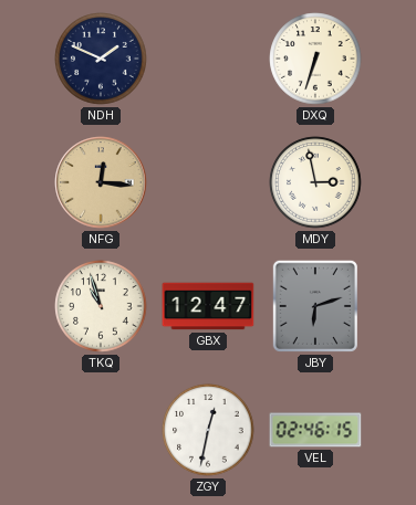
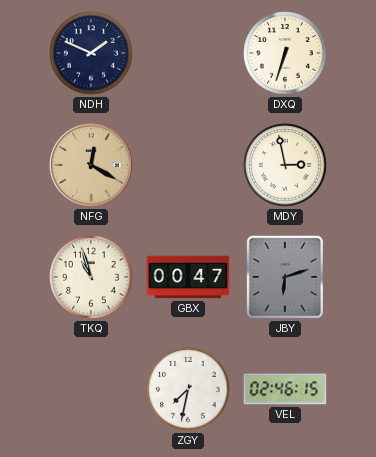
NFG: 12:16 -> 12:20 (91, 165)
GBX: 12:47 -> 00:47 (188, 277)
ZGY: 12:32 -> 7:32 (188, 389)
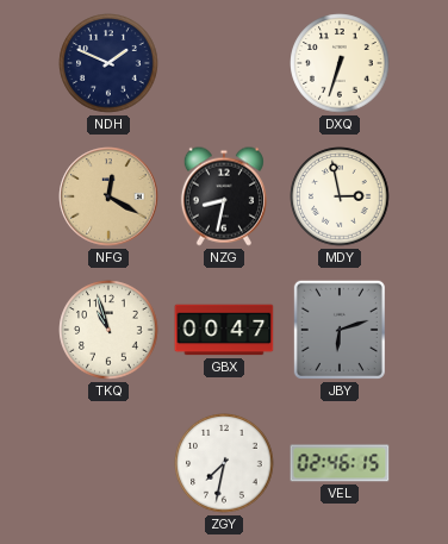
NZG: none -> 8:32 (224, 196)
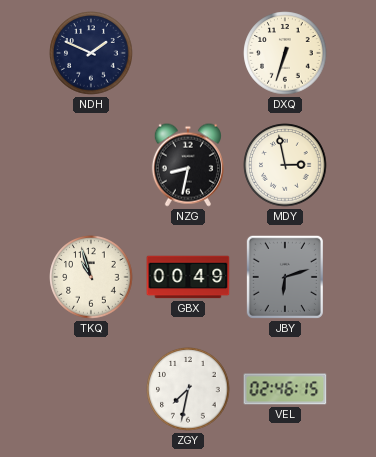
NFG: 12:20 -> none (108, 196)
GBX: 00:47 -> 00:49 (188, 277)
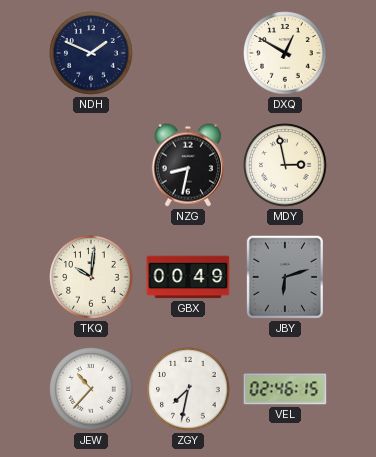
DXQ: 6:33 -> 12:50 (285, 53)
TKQ: 10:57 -> 10:01 (91, 277)
JEW: none -> 10:37 (91, 389)
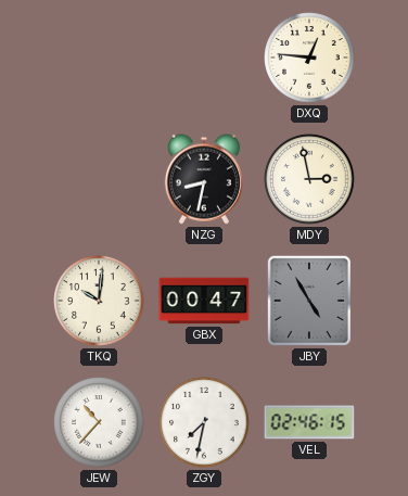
NDH: 1:49 -> none (91, 53)
DXQ: 12:50 -> 12:46 (309, 58)
GBX: 00:49 -> 00:47 (204, 301)
JBY: 6:12 -> 4:55 (309, 301)
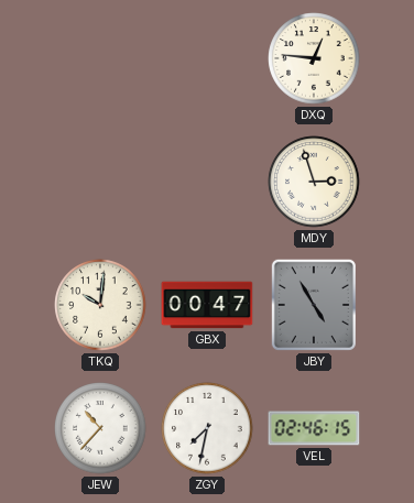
NZG: 8:32 -> none (204, 179)
MDY: 2:58 -> 2:57 (314, 182)
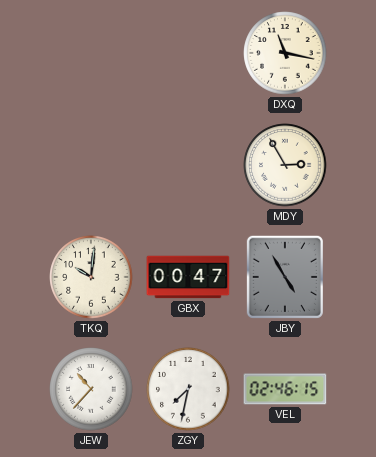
DXQ: 12:46 -> 11:17 (285, 53)
MDY: 2:57 -> 2:55 (285, 165)
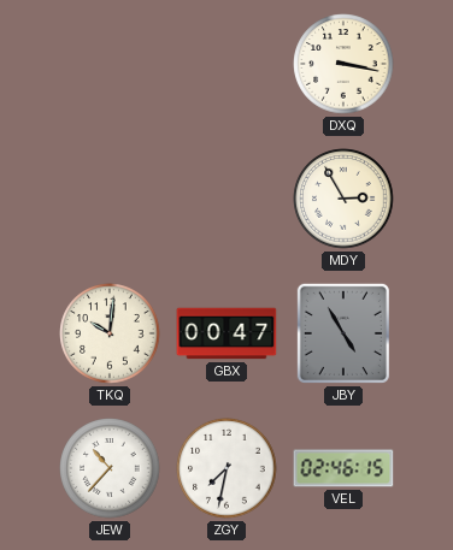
DXQ: 11:17 -> 3:17 (343, 64)
